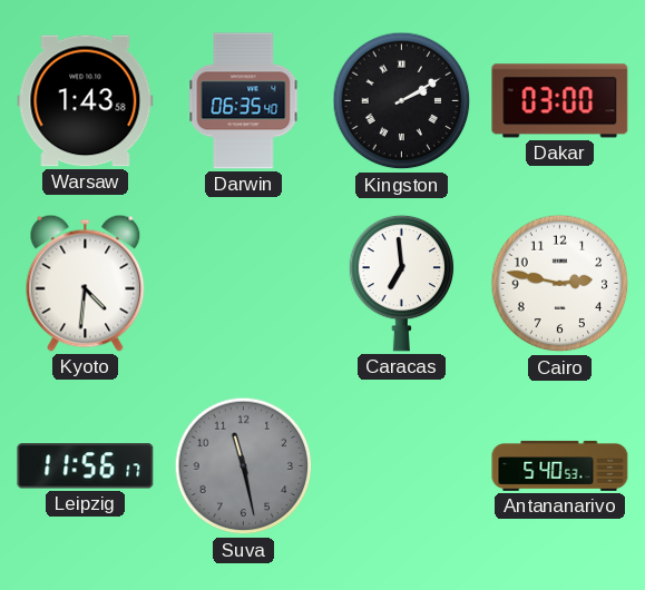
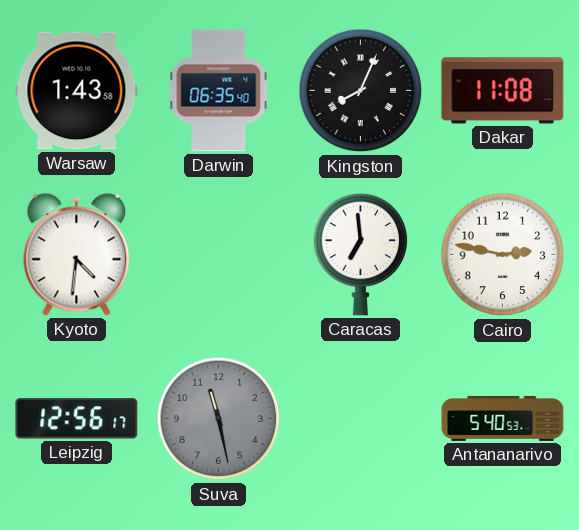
Kingston: 2:10 -> 8:04 (361, 91)
Dakar: 03:00 -> 11:08 (503, 91)
Leipzig: 11:56 -> 12:56 (77, 419)
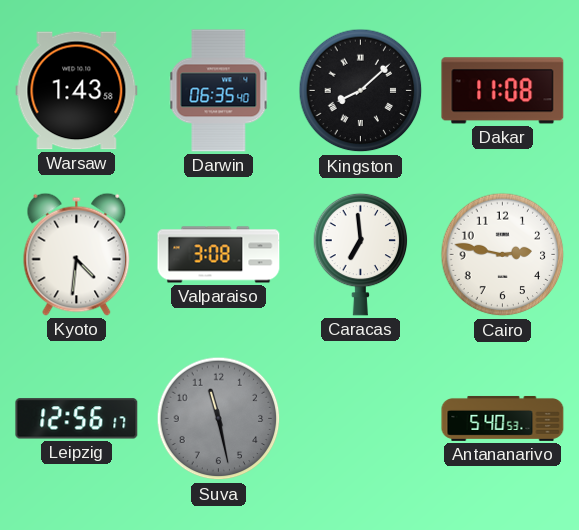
Kingston: 8:04 -> 8:08 (361, 91)
Valparaiso: none -> 3:08 (219, 255)
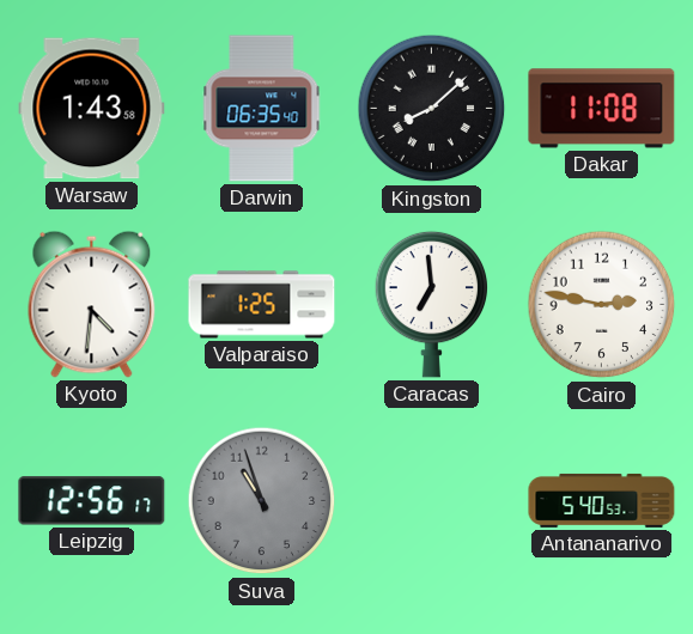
Valparaiso: 3:08 -> 1:25 (262, 305)
Suva: 11:28 -> 10:57 (262, 501)
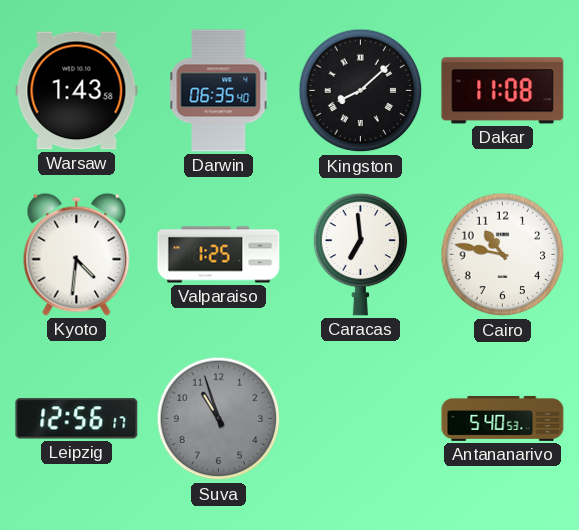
Cairo: 2:47 -> 10:47 (503, 255)
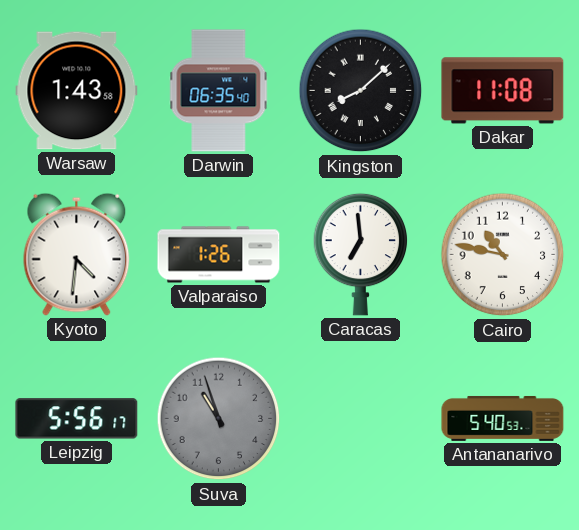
Valparaiso: 1:25 -> 1:26 (219, 255)
Leipzig: 12:56 -> 5:56 (77, 419)
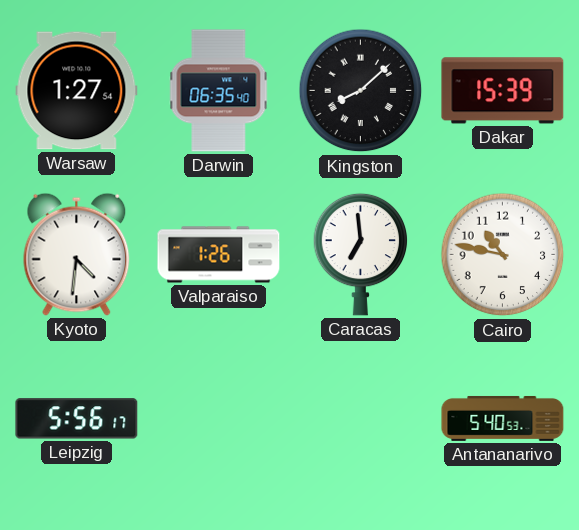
Warsaw: 1:43 -> 1:27 (77, 91)
Dakar: 11:08 -> 15:39 (503, 91)
Suva: 10:57 -> none (219, 419)
